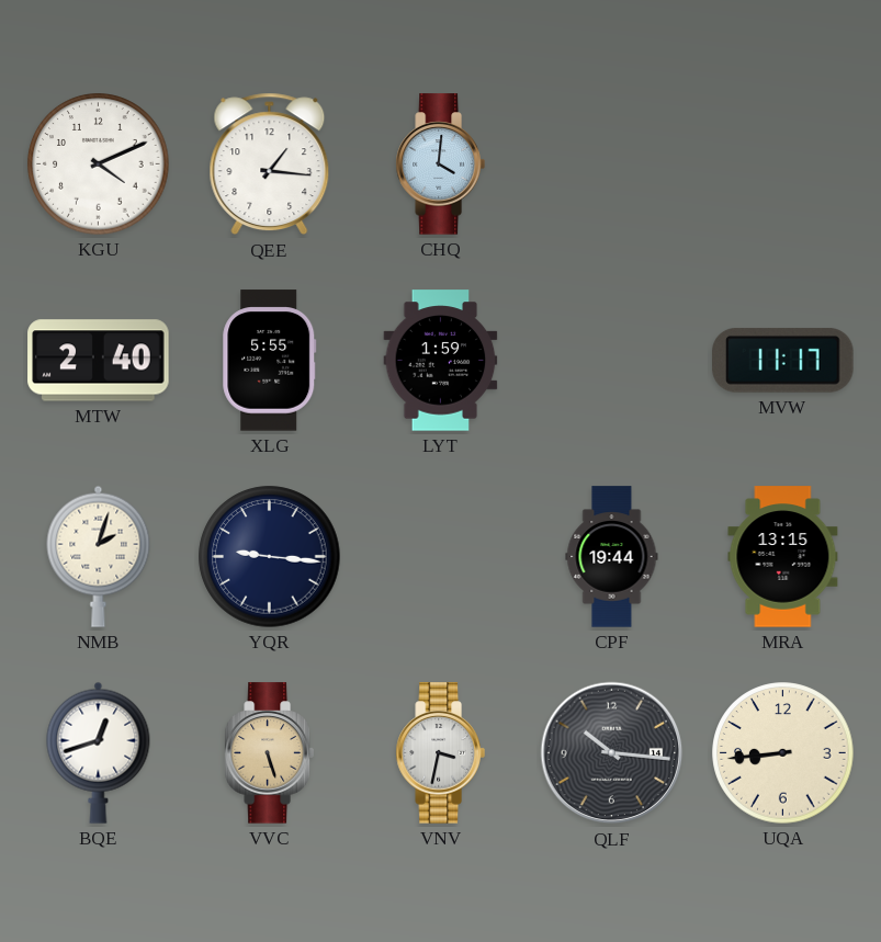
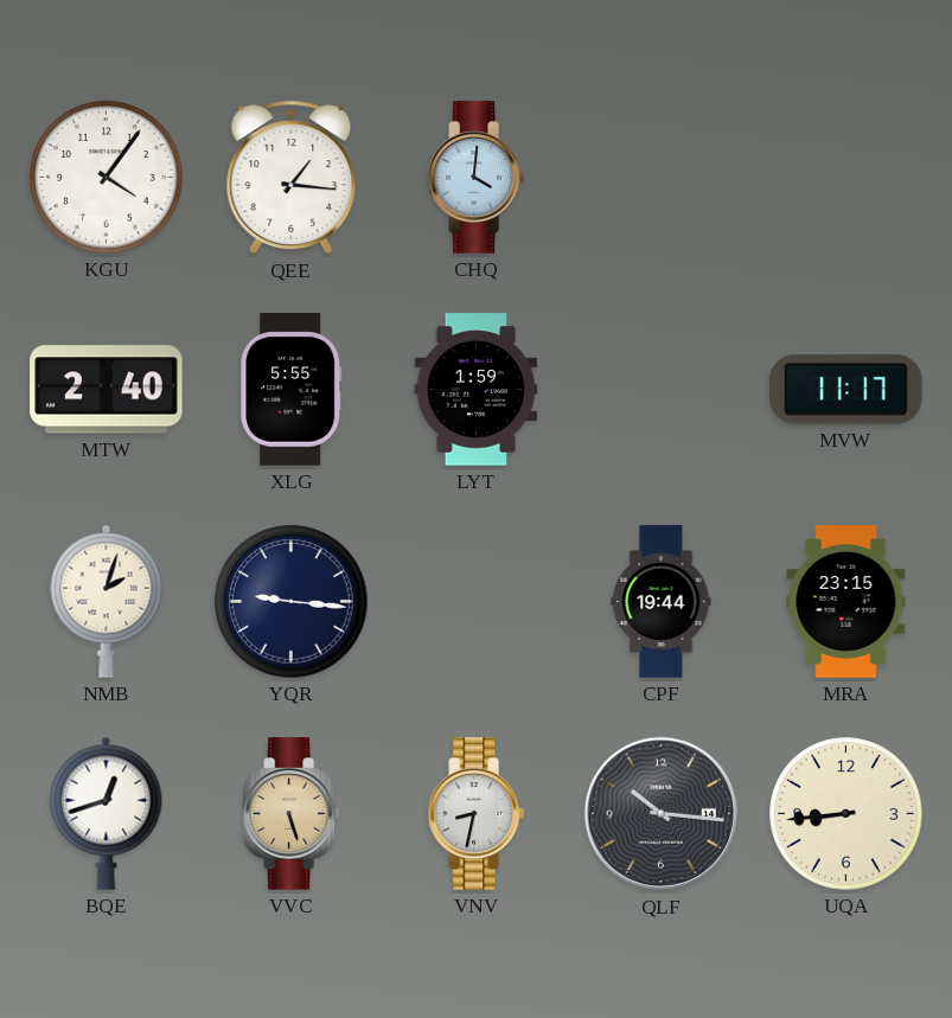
KGU: 4:11 -> 4:06 (107, 178)
MRA: 13:15 -> 23:15 (846, 602)
VNV: 3:32 -> 8:32 (475, 814)
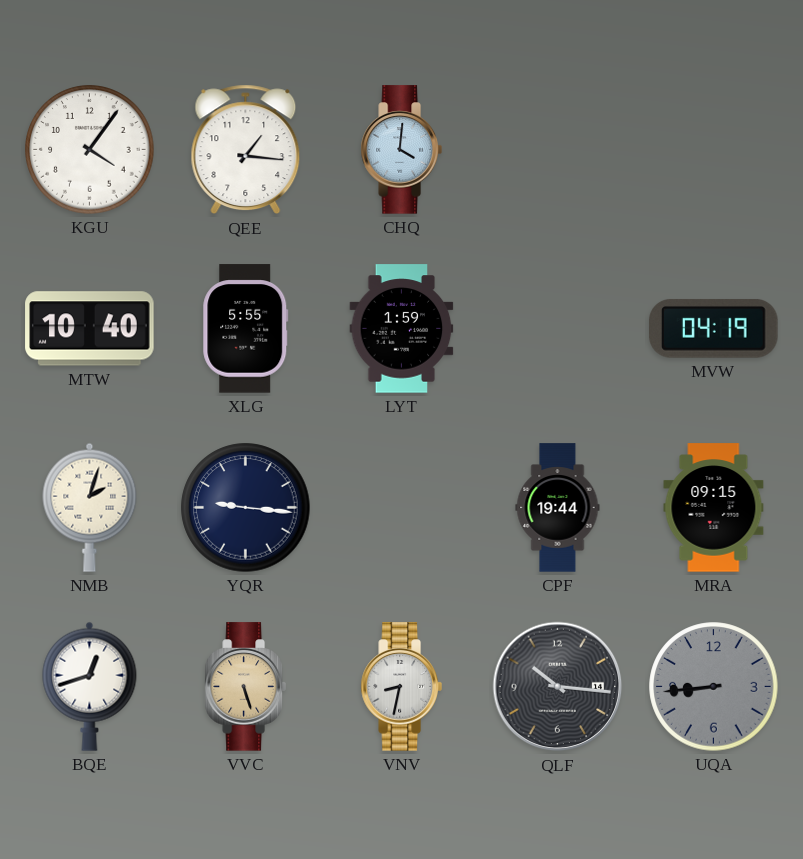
MTW: 2:40 -> 10:40 (90, 329)
MVW: 11:17 -> 04:19 (714, 328)
MRA: 23:15 -> 09:15 (714, 508)
UQA dial: cream -> grey (714, 687)
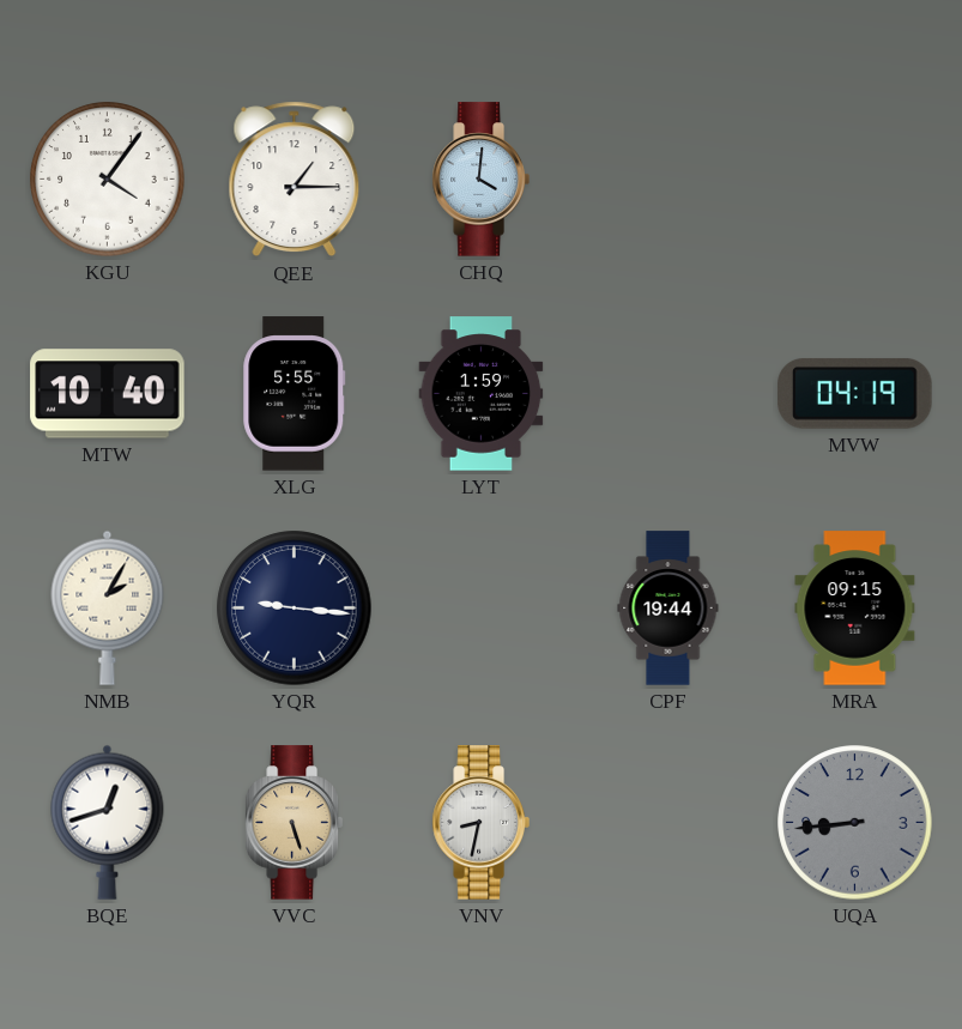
QEE: 1:16 -> 1:15 (295, 180)
NMB: 2:03 -> 2:05 (108, 607)
QLF: 10:16 -> none (558, 687)
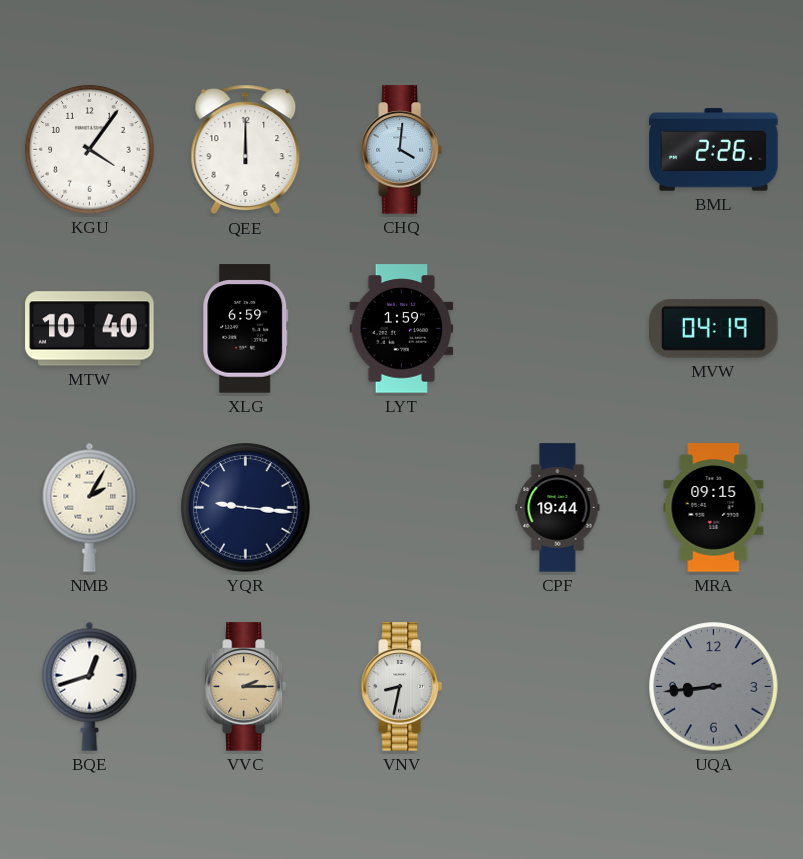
QEE: 1:15 -> 12:00 (246, 150)
BML: none -> 2:26 (714, 150)
XLG: 5:55 -> 6:59 (246, 329)
VVC: 5:27 -> 2:15 (245, 687)
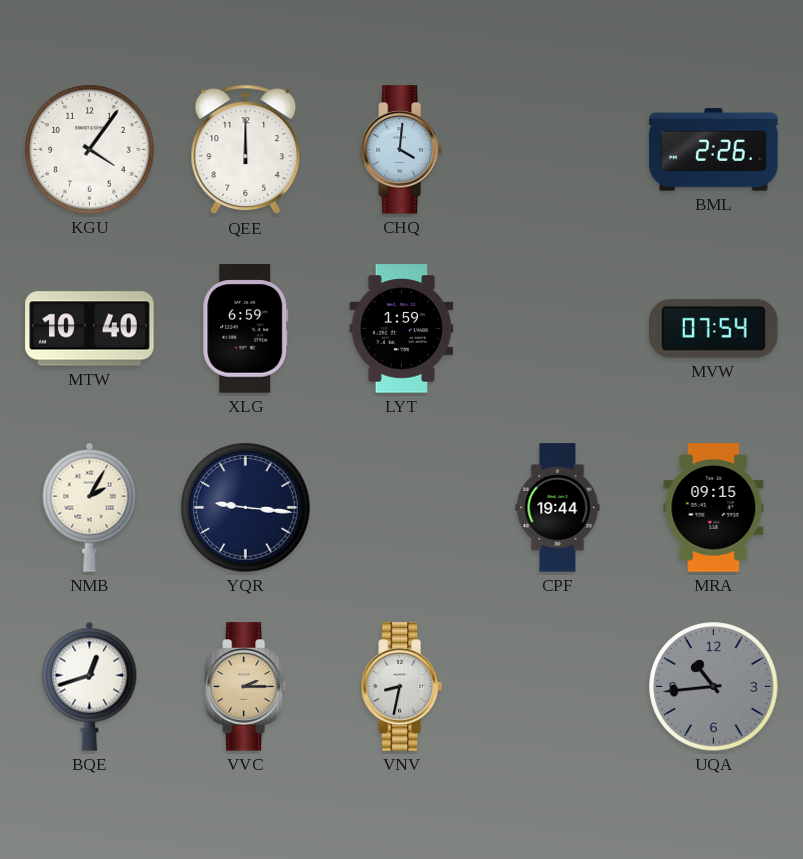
MVW: 04:19 -> 07:54 (714, 328)
UQA: 8:44 -> 10:44 (714, 687)
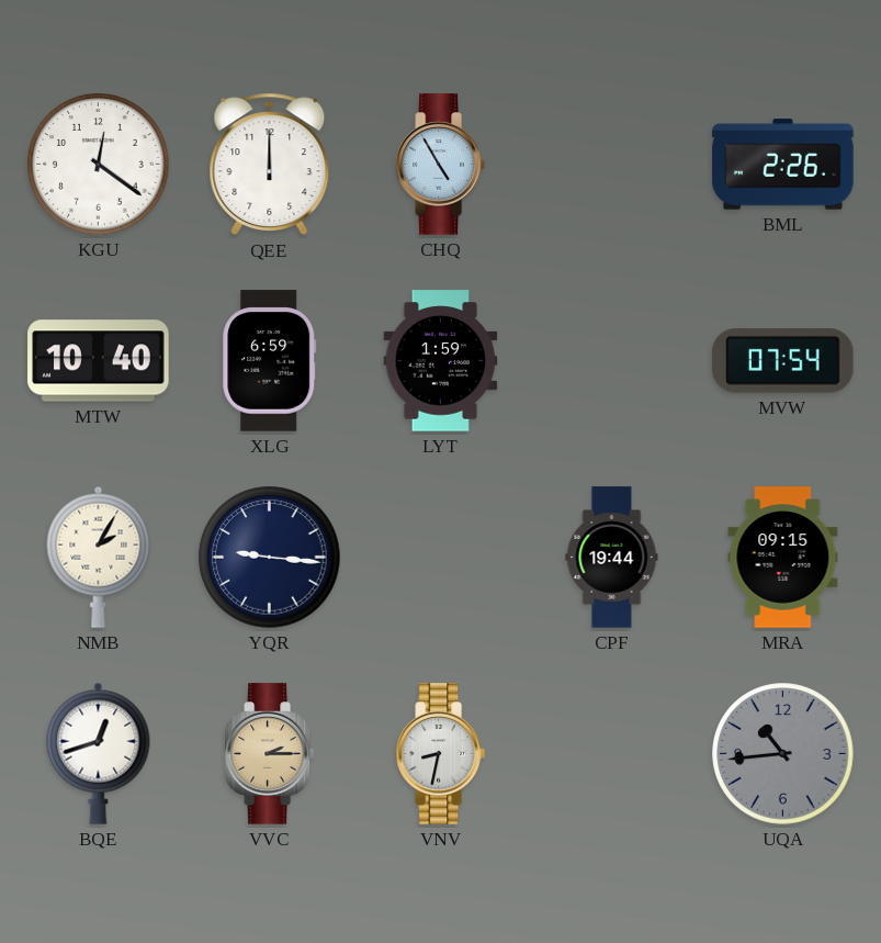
KGU: 4:06 -> 12:21 (99, 165)
CHQ: 4:01 -> 4:55 (440, 165)
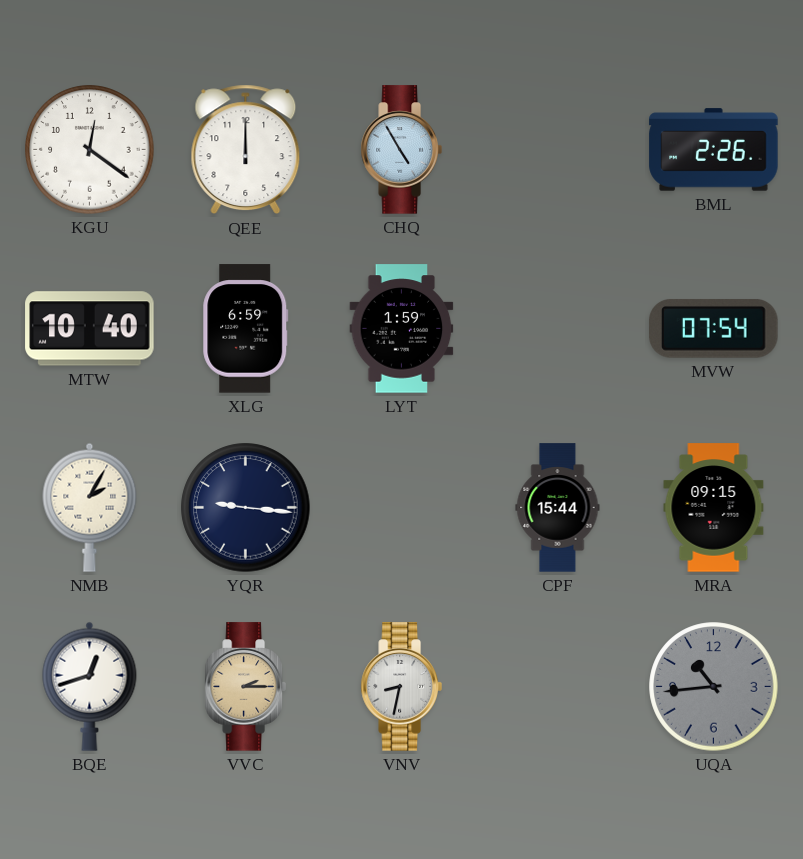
CPF: 19:44 -> 15:44 (558, 508)
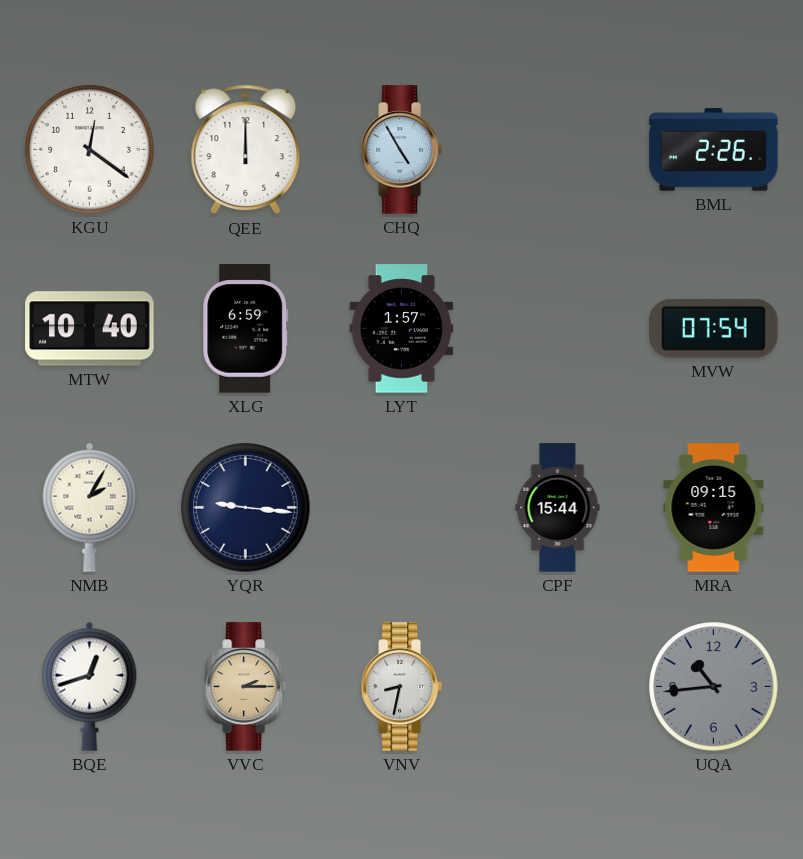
LYT: 1:59 -> 1:57 (402, 329)
